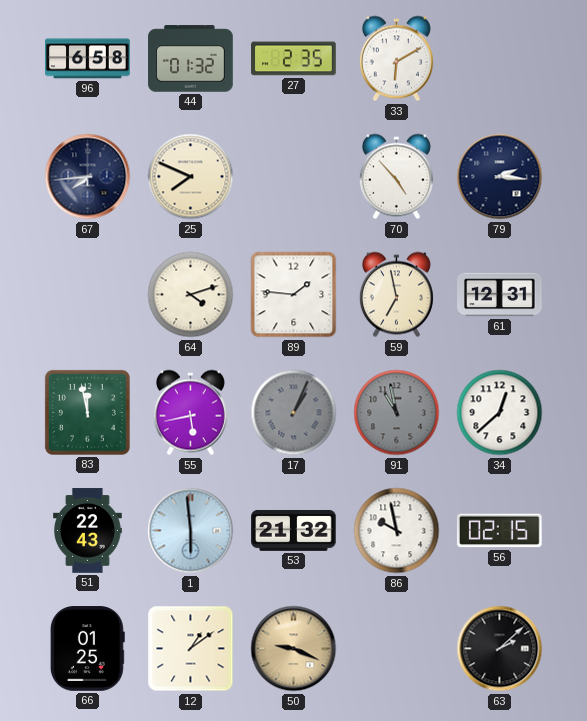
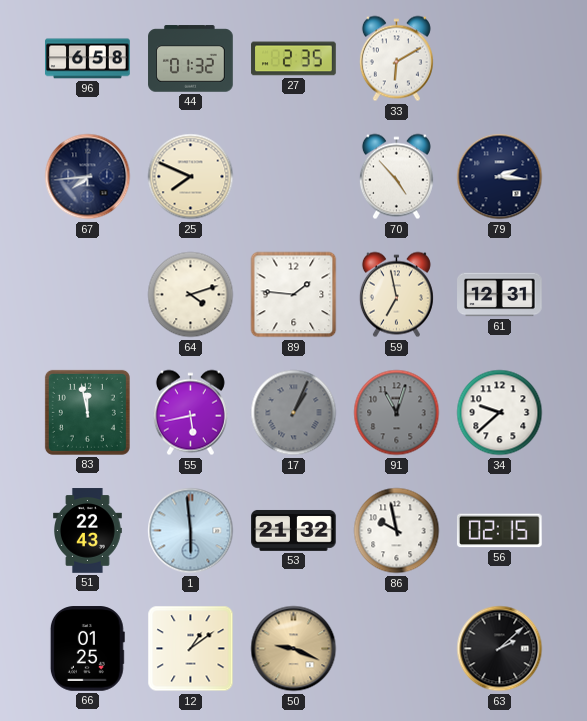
91: 10:58 -> 11:03 (397, 413)
34: 12:38 -> 9:38 (500, 413)
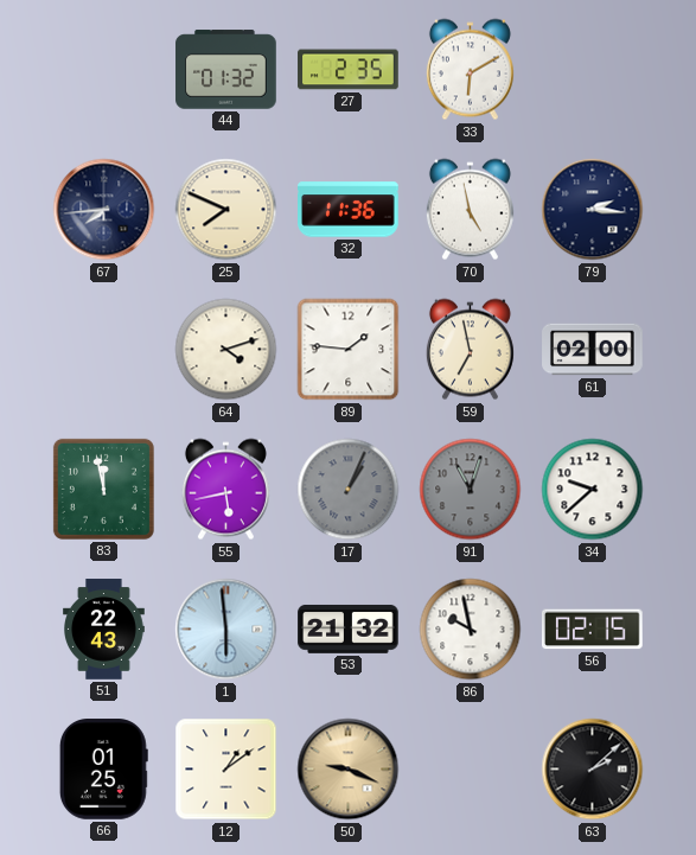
96: 6:58 -> none (88, 59)
32: none -> 11:36 (349, 210)
70: 4:53 -> 4:58 (470, 210)
61: 12:31 -> 02:00 (593, 350)
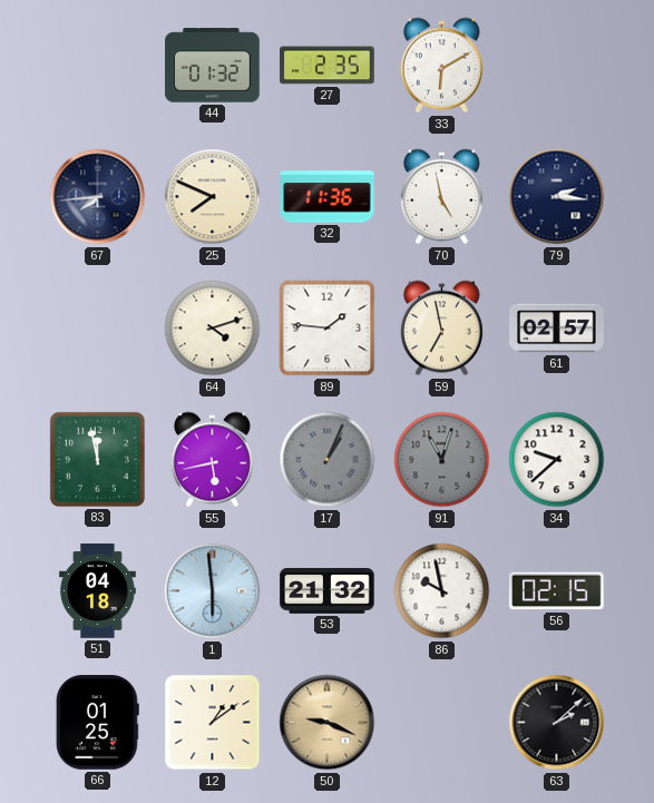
61: 02:00 -> 02:57 (557, 329)
51: 22:43 -> 04:18 (98, 591)
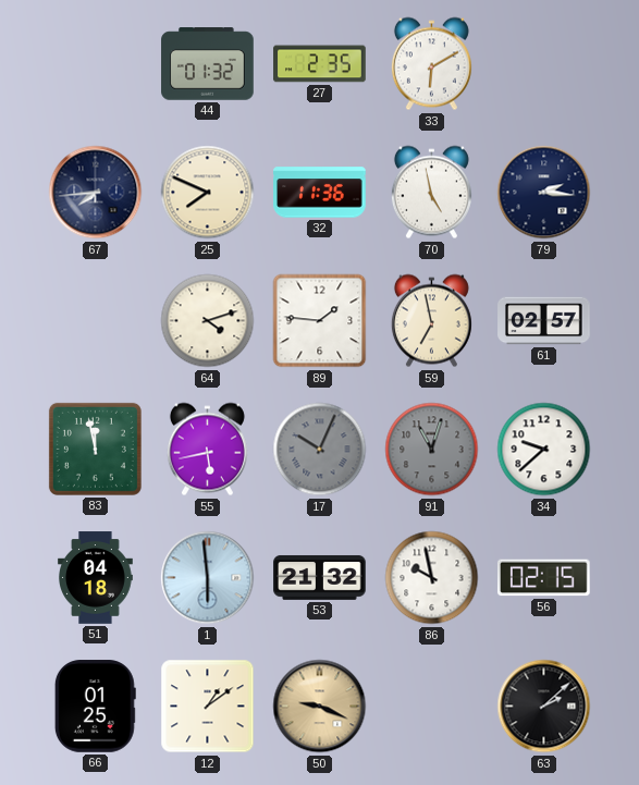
17: 1:04 -> 10:04 (320, 450)
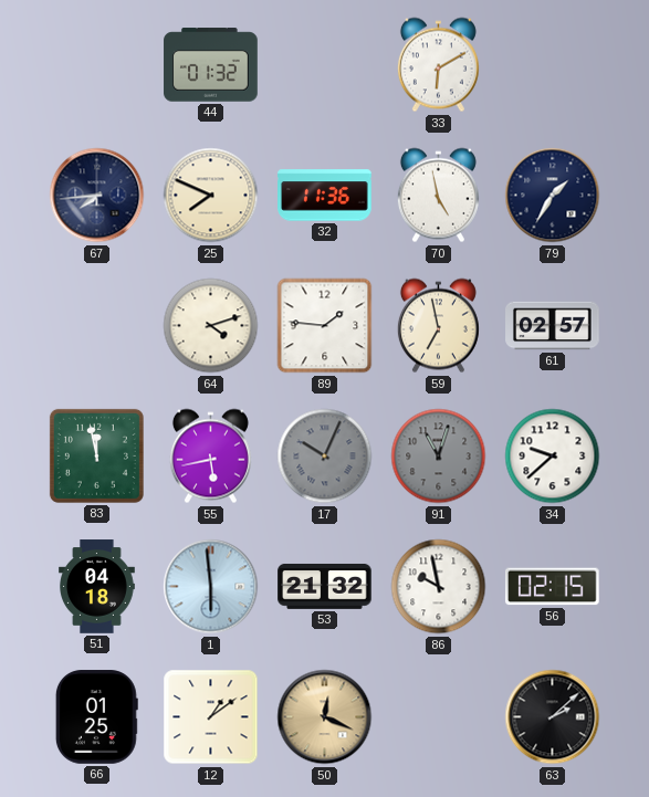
27: 2:35 -> none (320, 64)
79: 2:16 -> 1:35 (553, 196)
50: 9:19 -> 12:19 (325, 717)
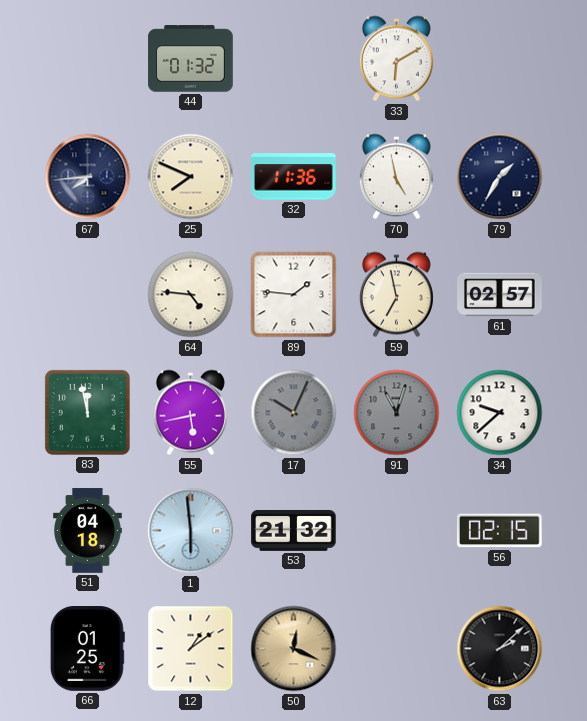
64: 4:12 -> 4:46 (191, 295)
86: 9:58 -> none (439, 587)
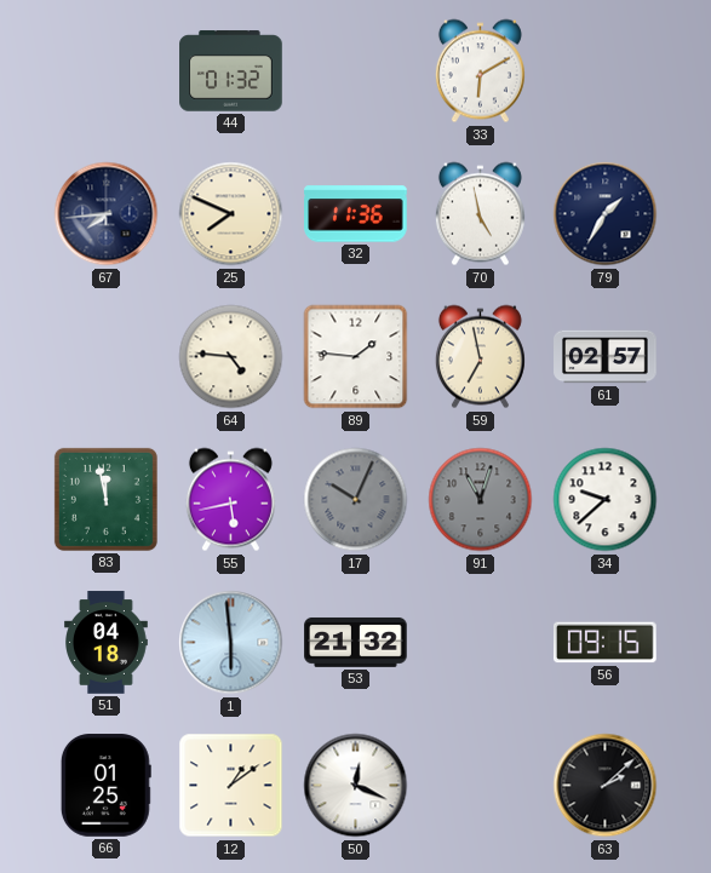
56: 02:15 -> 09:15 (606, 643)
50 dial: champagne -> white (356, 786)
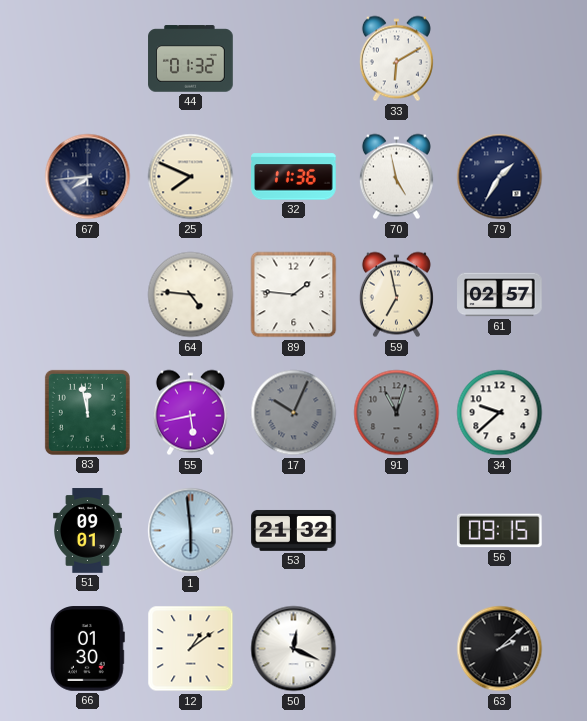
51: 04:18 -> 09:01 (88, 531)
66: 01:25 -> 01:30 (87, 649)
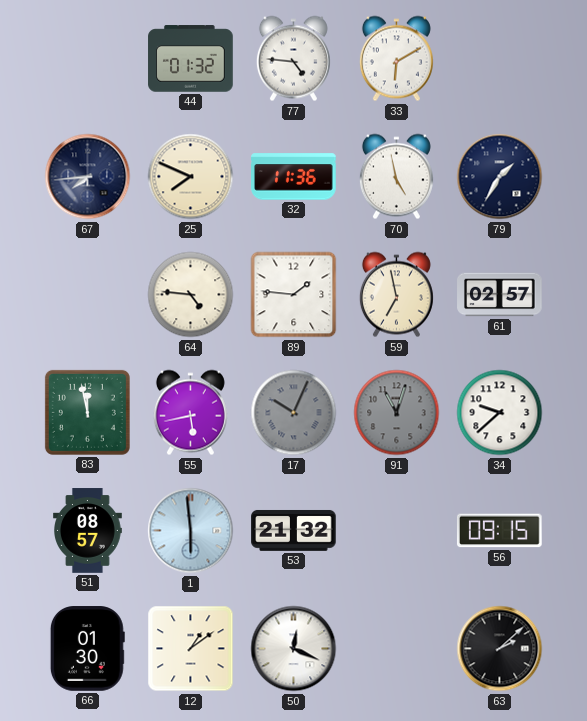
77: none -> 4:46 (293, 59)
51: 09:01 -> 08:57 (88, 531)
